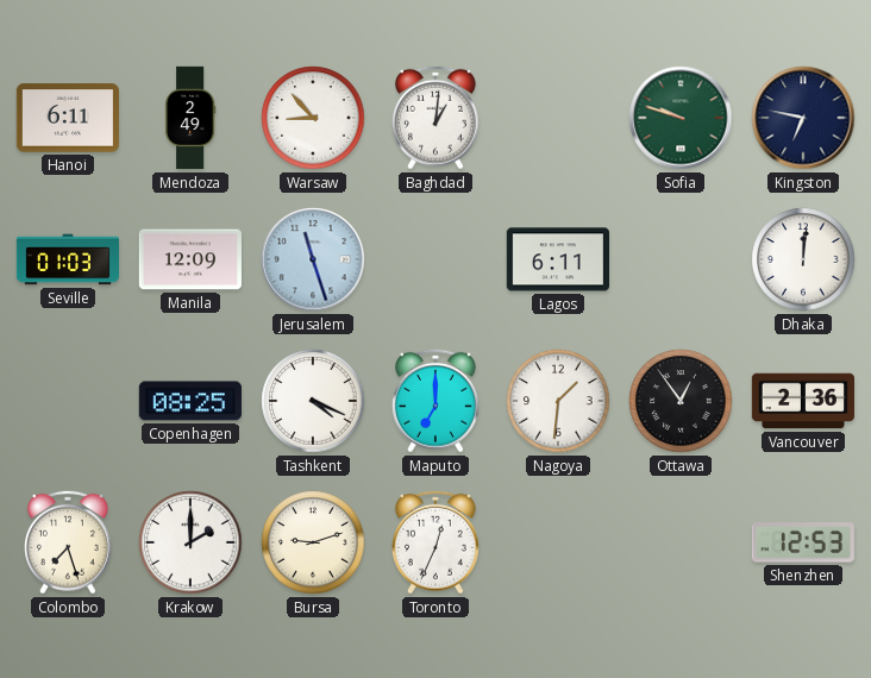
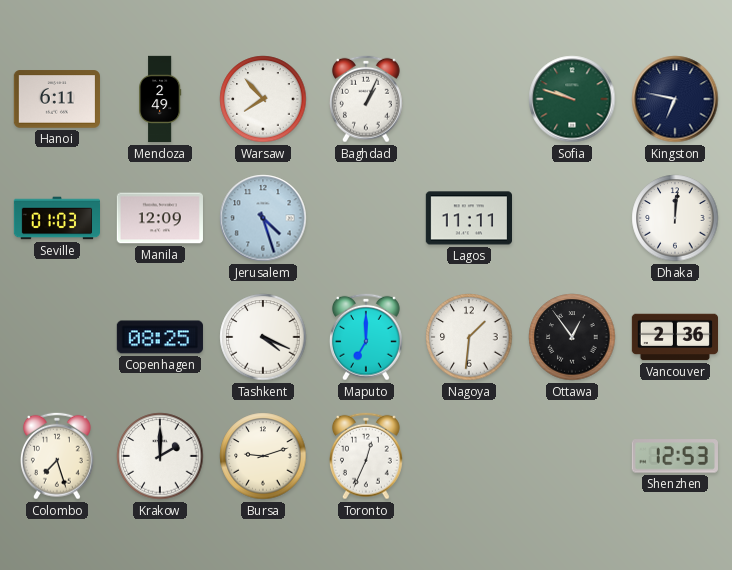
Warsaw: 8:53 -> 7:53 (263, 99)
Baghdad: 1:01 -> 1:04 (366, 99)
Jerusalem: 11:27 -> 4:27 (263, 218)
Lagos: 6:11 -> 11:11 (468, 218)
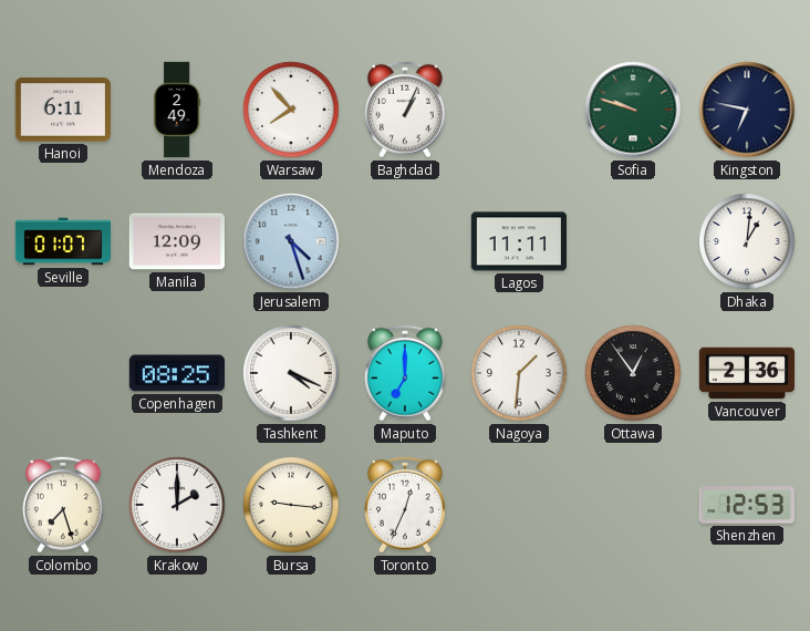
Seville: 01:03 -> 01:07 (62, 241)
Dhaka: 12:01 -> 1:01 (747, 241)
Bursa: 9:12 -> 9:16 (291, 505)
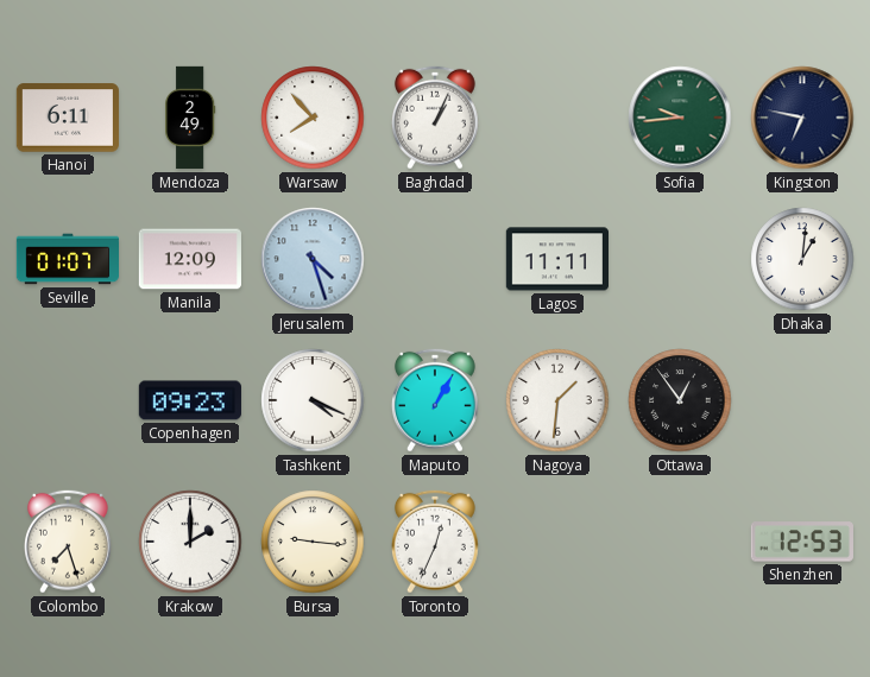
Sofia: 9:48 -> 9:44 (680, 118)
Copenhagen: 08:25 -> 09:23 (190, 400)
Maputo: 7:00 -> 1:05 (435, 400)
Vancouver: 2:36 -> none (746, 373)
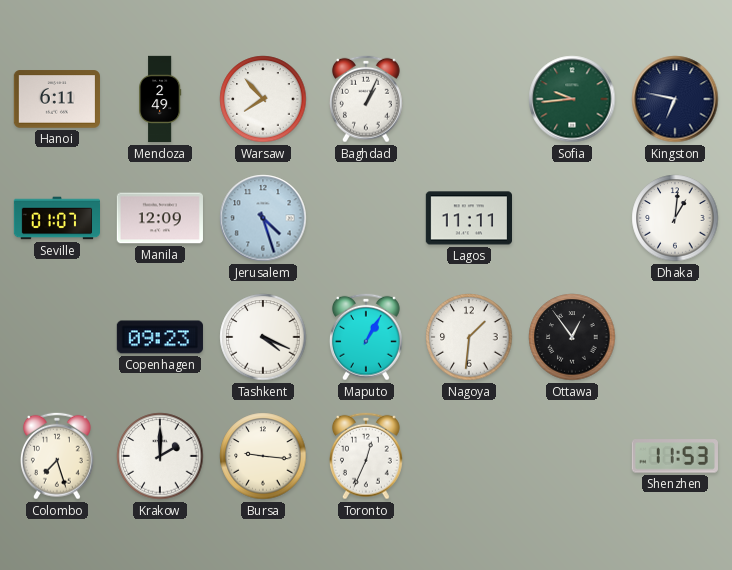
Shenzhen: 12:53 -> 11:53 (675, 456)
